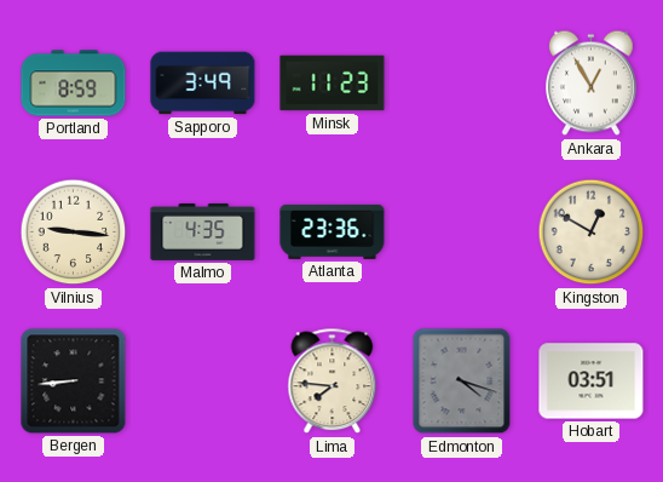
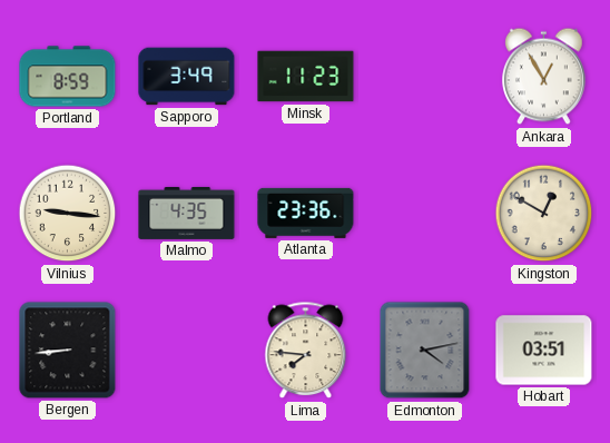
Edmonton: 4:18 -> 4:13 (425, 351)
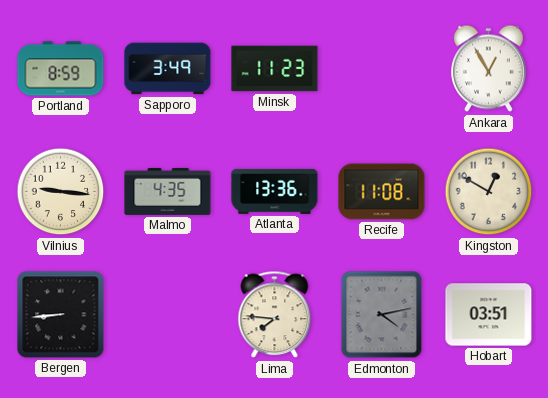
Atlanta: 23:36 -> 13:36 (275, 191)
Recife: none -> 11:08 (382, 192)
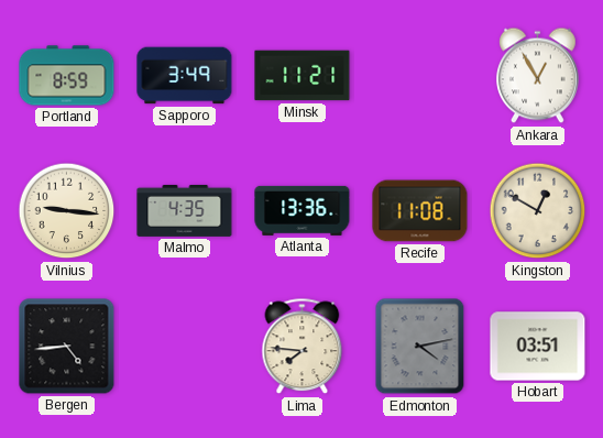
Minsk: 11:23 -> 11:21 (303, 76)
Bergen: 8:44 -> 4:44 (67, 347)
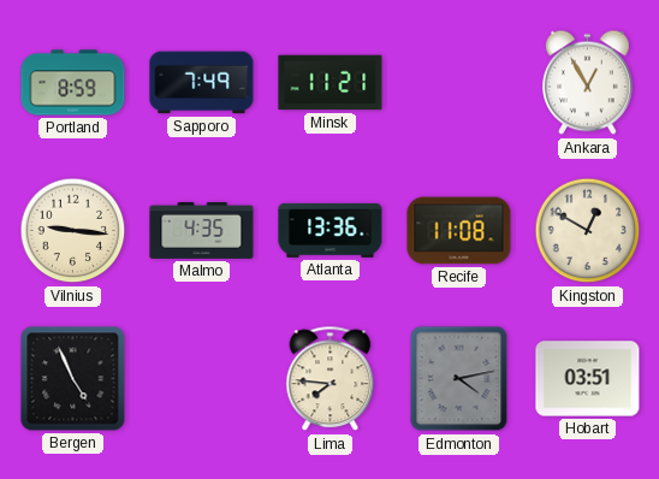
Sapporo: 3:49 -> 7:49 (202, 83)
Bergen: 4:44 -> 4:56 (73, 379)
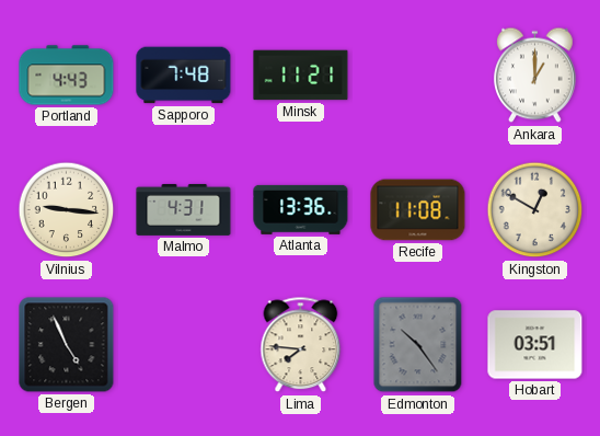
Portland: 8:59 -> 4:43 (67, 76)
Sapporo: 7:49 -> 7:48 (184, 76)
Ankara: 12:55 -> 1:00 (535, 76)
Malmo: 4:35 -> 4:31 (184, 209)
Edmonton: 4:13 -> 10:24 (418, 345)
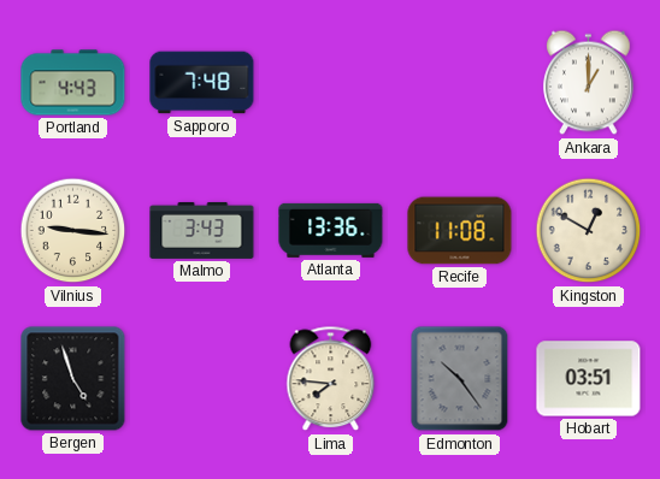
Minsk: 11:21 -> none (301, 76)
Malmo: 4:31 -> 3:43 (202, 230)
Bergen: 4:56 -> 4:57 (73, 379)
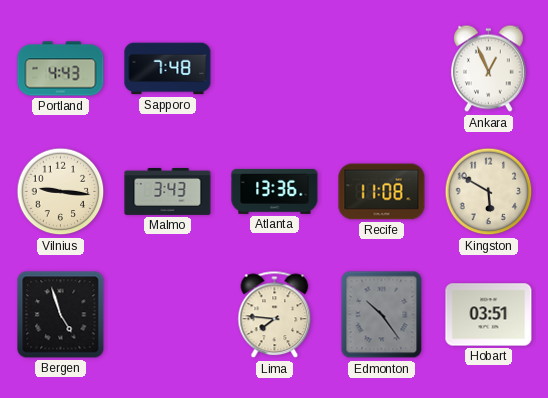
Ankara: 1:00 -> 12:56 (489, 69)
Kingston: 12:50 -> 5:50 (489, 192)
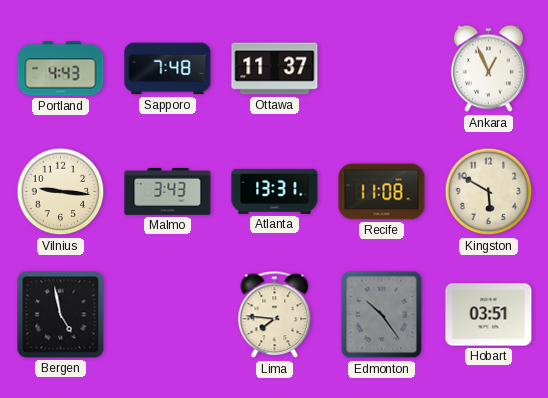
Ottawa: none -> 11:37 (275, 69)
Atlanta: 13:36 -> 13:31 (275, 191)
Bergen: 4:57 -> 4:58 (61, 315)
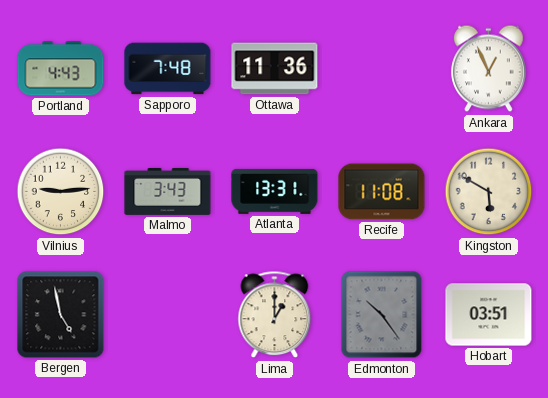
Ottawa: 11:37 -> 11:36 (275, 69)
Vilnius: 9:16 -> 9:14 (61, 192)
Lima: 7:46 -> 1:00 (275, 315)
